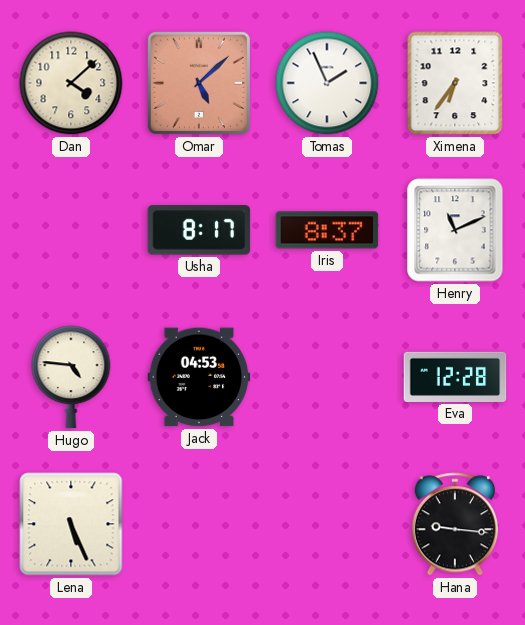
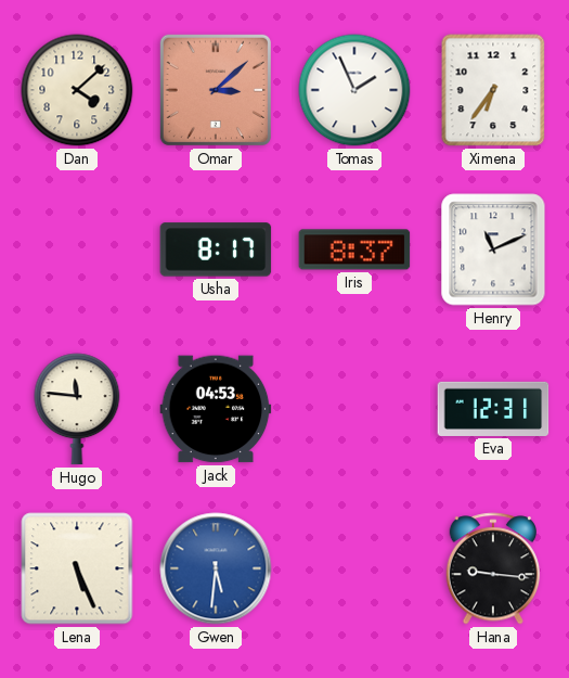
Omar: 5:08 -> 3:08 (216, 90)
Hugo: 4:46 -> 11:46 (77, 409)
Eva: 12:28 -> 12:31 (493, 409)
Gwen: none -> 5:31 (216, 568)
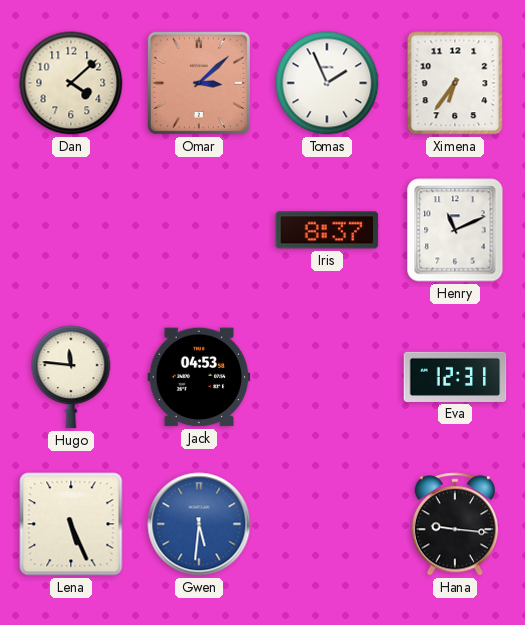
Usha: 8:17 -> none (216, 250)
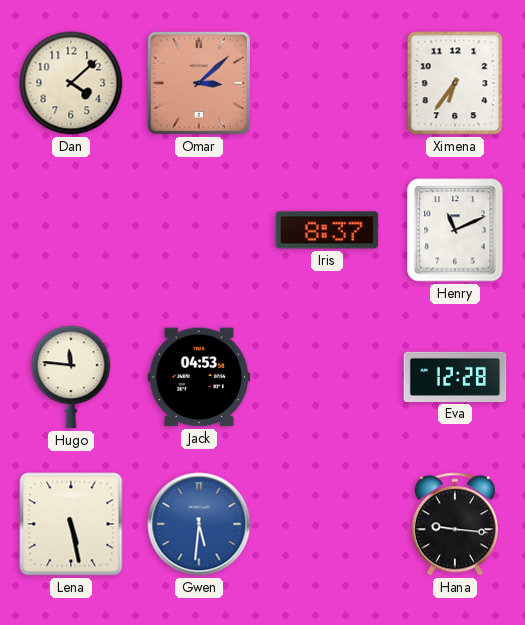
Tomas: 1:56 -> none (327, 83)
Eva: 12:31 -> 12:28 (455, 377)
Lena: 5:26 -> 5:28 (71, 524)
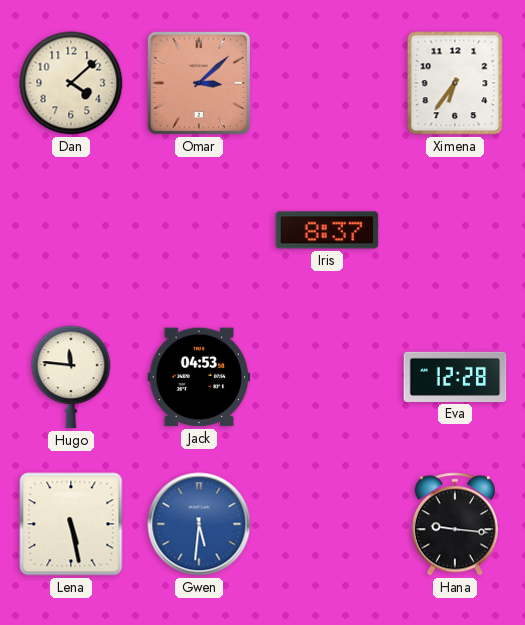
Henry: 11:11 -> none (455, 230)
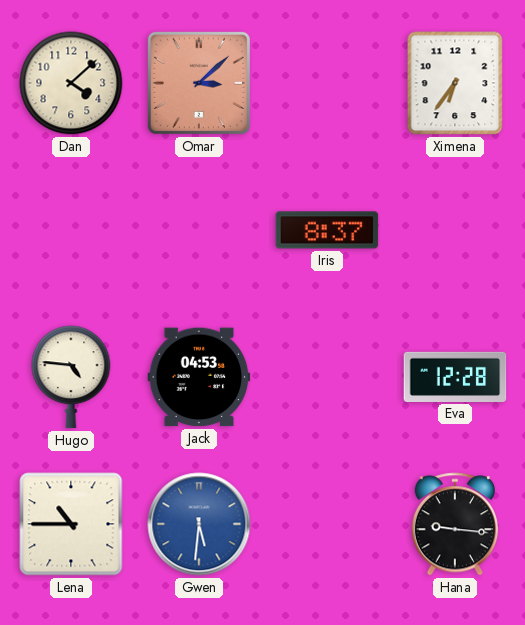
Hugo: 11:46 -> 4:46 (71, 377)
Lena: 5:28 -> 10:45 (71, 524)
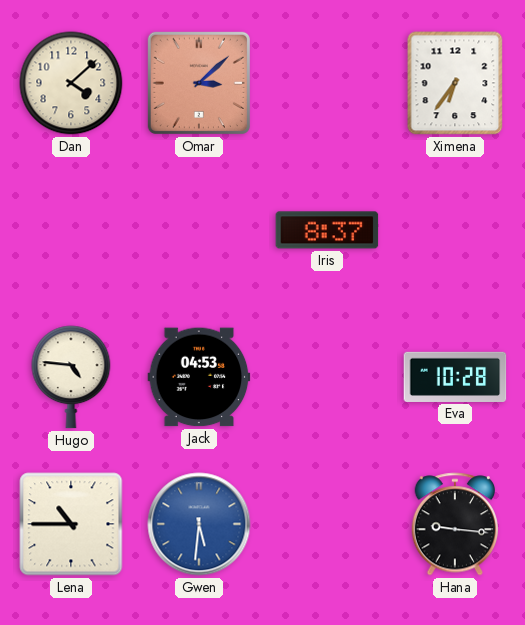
Eva: 12:28 -> 10:28 (455, 377)
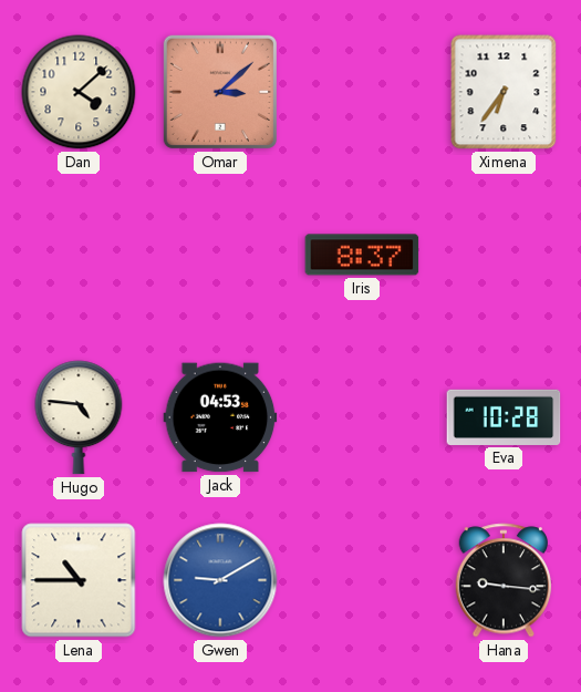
Gwen: 5:31 -> 9:10 (220, 580)
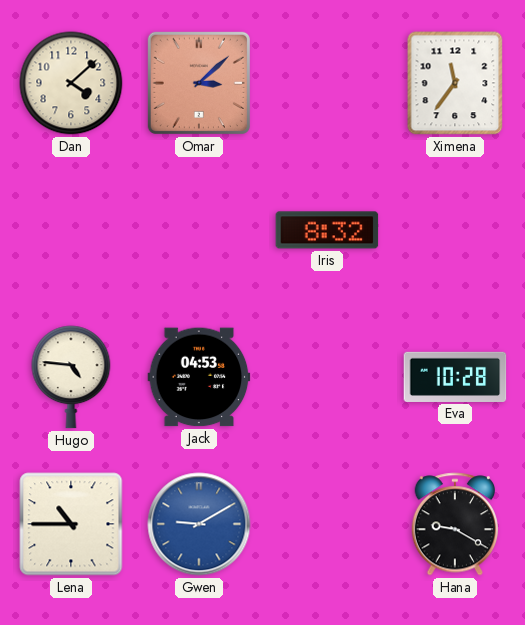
Ximena: 6:36 -> 11:36 (455, 83)
Iris: 8:37 -> 8:32 (327, 230)
Hana: 9:16 -> 9:20 (455, 524)
